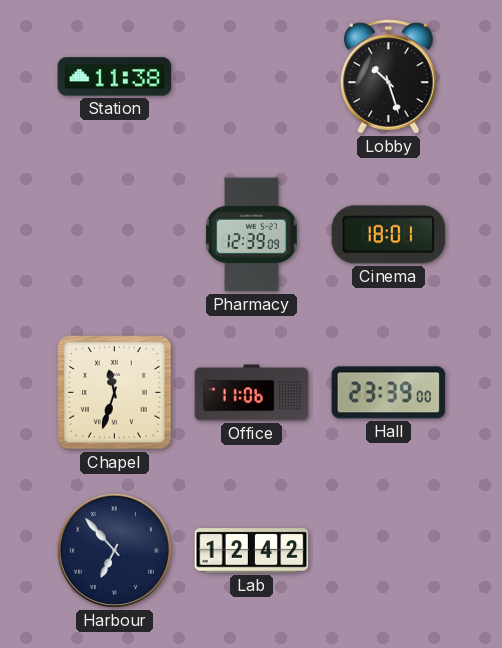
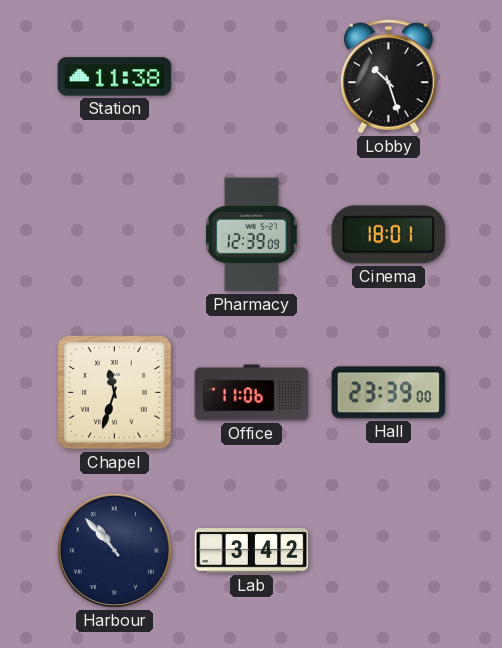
Harbour: 6:53 -> 10:53 (114, 550)
Lab: 12:42 -> 3:42 (252, 551)
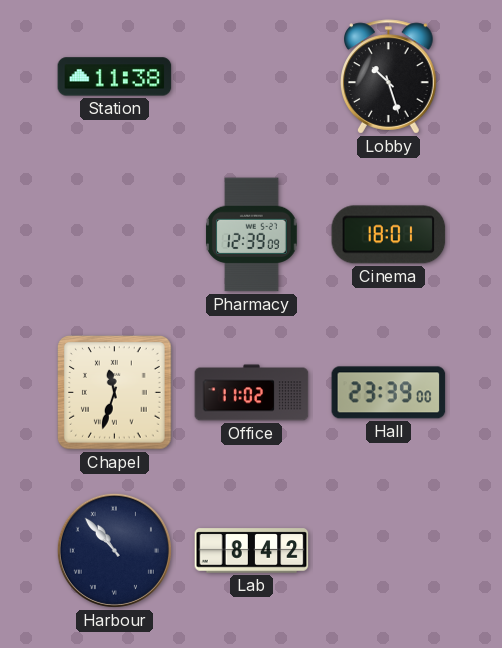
Office: 11:06 -> 11:02 (252, 393)
Lab: 3:42 -> 8:42 (252, 551)
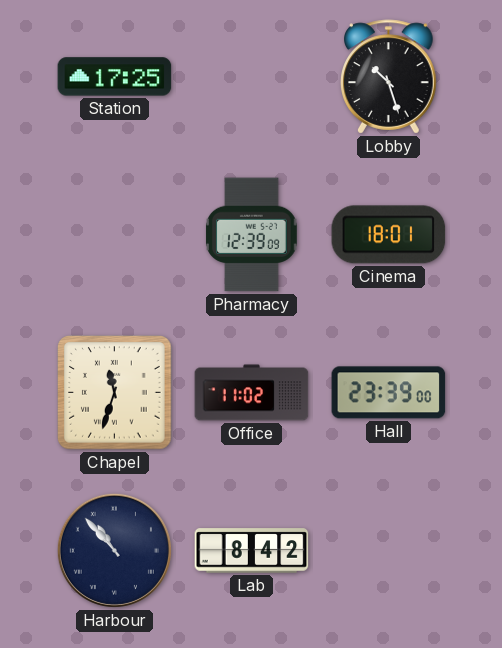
Station: 11:38 -> 17:25 (115, 77)
